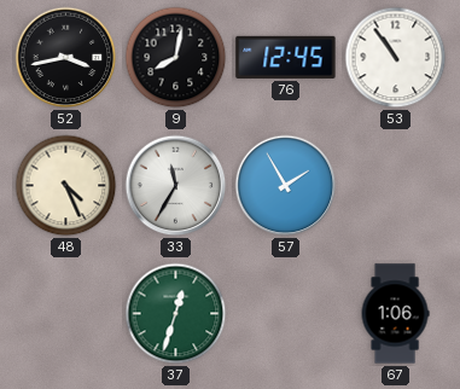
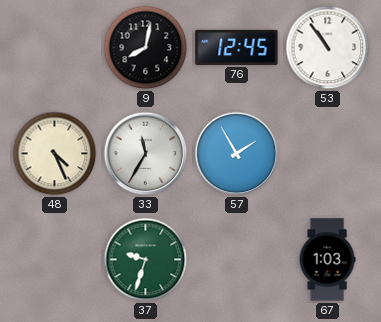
52: 3:43 -> none (66, 58)
37: 12:33 -> 9:33 (146, 260)
67: 1:06 -> 1:03 (327, 260)
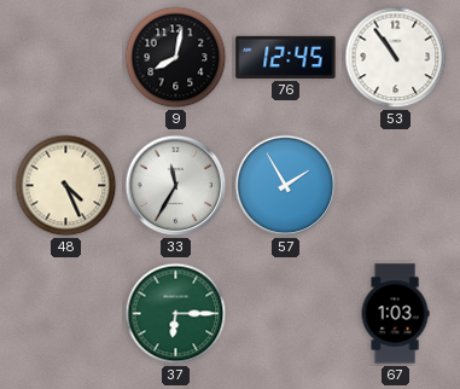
37: 9:33 -> 6:15 (176, 314)
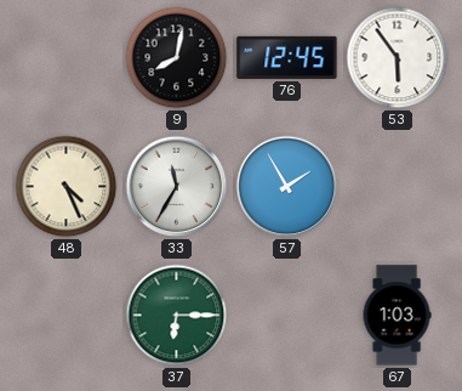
53: 10:54 -> 5:54 (398, 58)
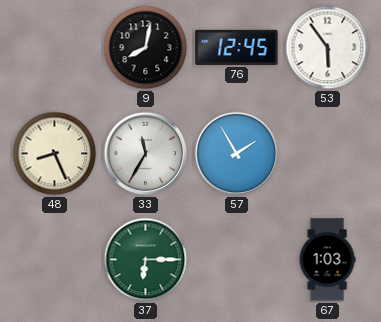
48: 4:26 -> 8:26 (55, 154)
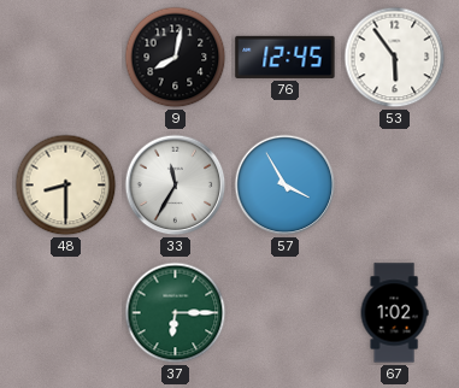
48: 8:26 -> 8:30 (66, 186)
57: 1:55 -> 3:55 (286, 186)
67: 1:03 -> 1:02 (394, 313)
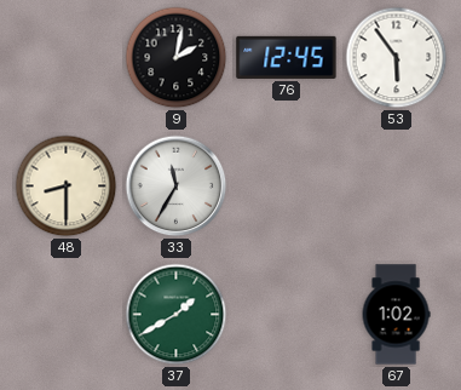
9: 8:02 -> 2:02 (177, 58)
57: 3:55 -> none (286, 186)
37: 6:15 -> 1:40 (177, 315)
